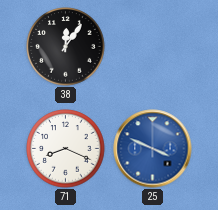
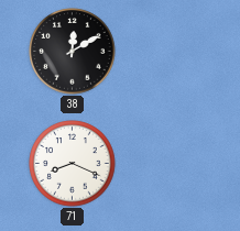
38: 12:06 -> 12:10 (73, 52)
25: 3:49 -> none (153, 149)
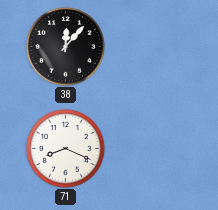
38: 12:10 -> 12:07 (66, 47)
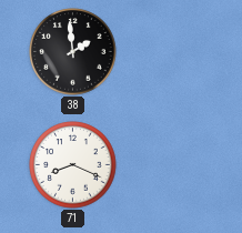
38: 12:07 -> 1:59 (73, 52)
